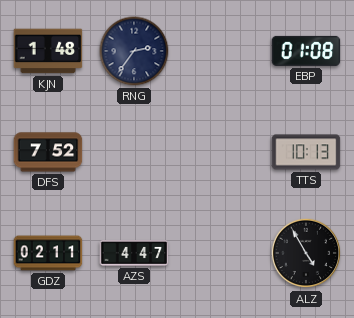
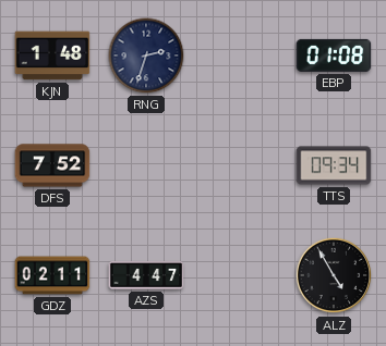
RNG: 2:36 -> 2:33 (146, 55)
TTS: 10:13 -> 09:34 (334, 165)
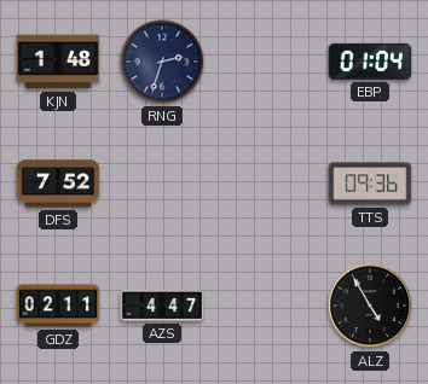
EBP: 01:08 -> 01:04 (370, 62)
TTS: 09:34 -> 09:36 (370, 184)
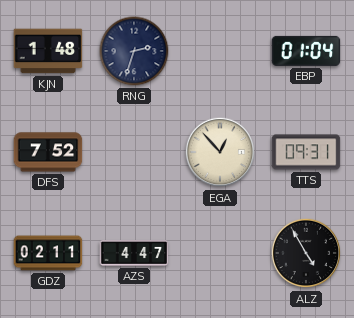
EGA: none -> 12:53 (220, 152)
TTS: 09:36 -> 09:31 (306, 152)
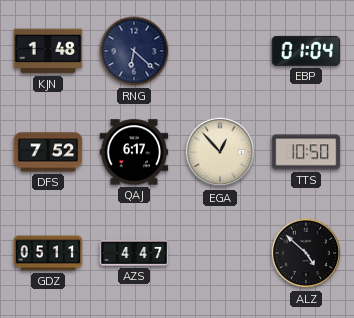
RNG: 2:33 -> 6:22 (134, 51)
QAJ: none -> 6:17 (134, 152)
TTS: 09:31 -> 10:50 (306, 152)
GDZ: 02:11 -> 05:11 (48, 253)
ALZ: 4:55 -> 4:52 (306, 253)
